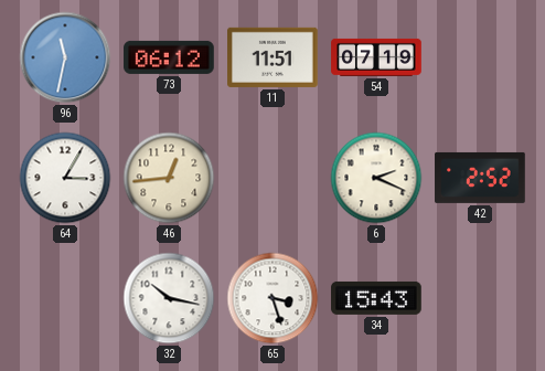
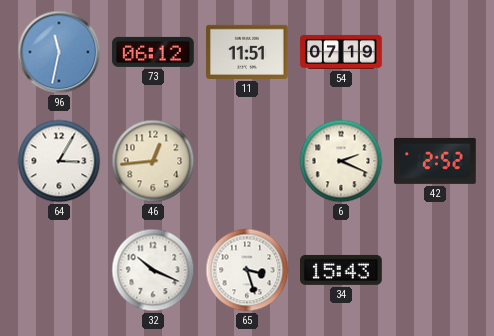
32: 10:17 -> 10:19 (153, 270)
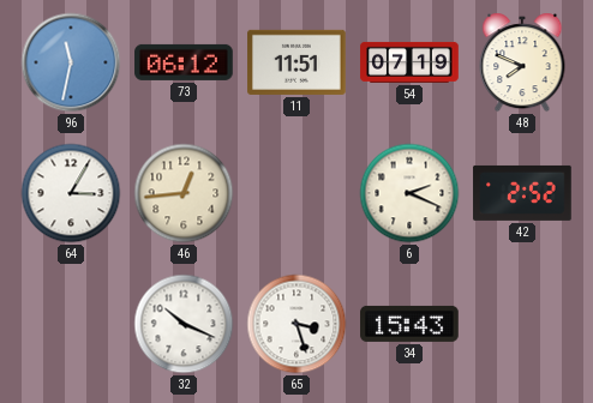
48: none -> 7:49 (522, 62)
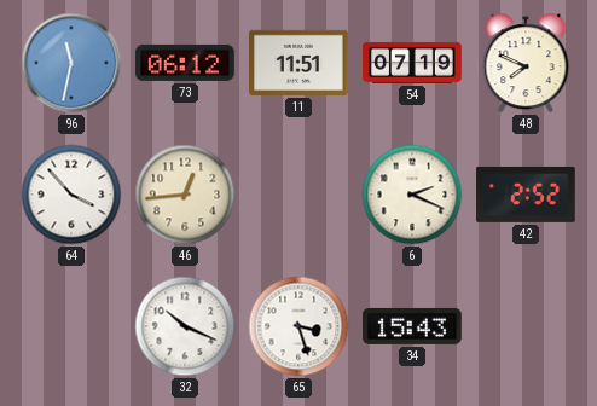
64: 3:05 -> 3:53 (71, 195)
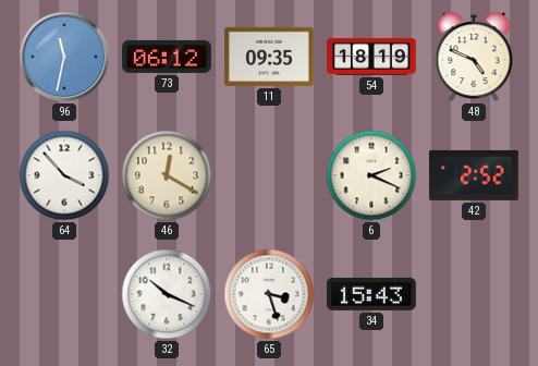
11: 11:51 -> 09:35 (269, 57)
54: 07:19 -> 18:19 (371, 57)
48: 7:49 -> 4:49 (474, 57)
46: 12:44 -> 12:20 (167, 175)
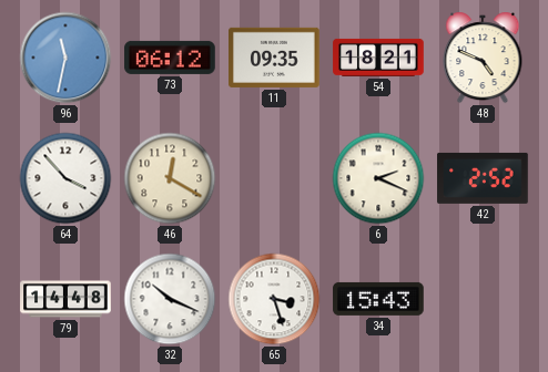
54: 18:19 -> 18:21 (378, 58)
79: none -> 14:48 (65, 299)
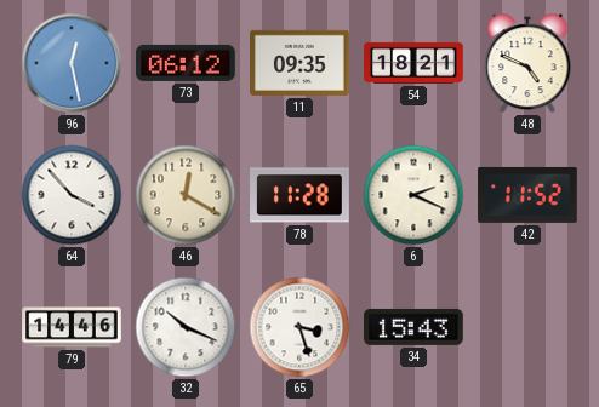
96: 11:32 -> 12:28 (72, 63)
78: none -> 11:28 (299, 195)
42: 2:52 -> 11:52 (527, 195)
79: 14:48 -> 14:46 (72, 327)
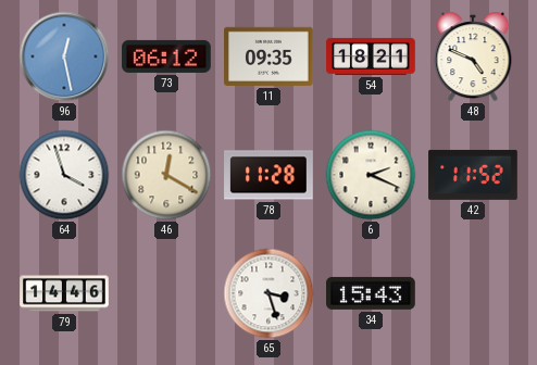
64: 3:53 -> 3:57 (64, 175)
32: 10:19 -> none (186, 327)
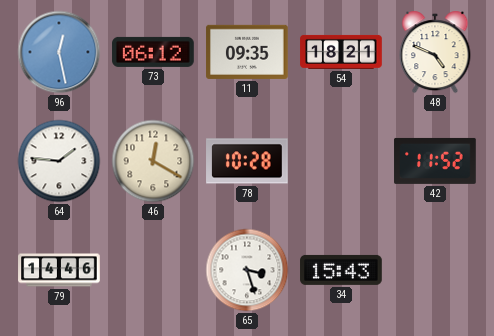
64: 3:57 -> 1:46 (59, 161)
78: 11:28 -> 10:28 (247, 161)
6: 2:19 -> none (371, 175)
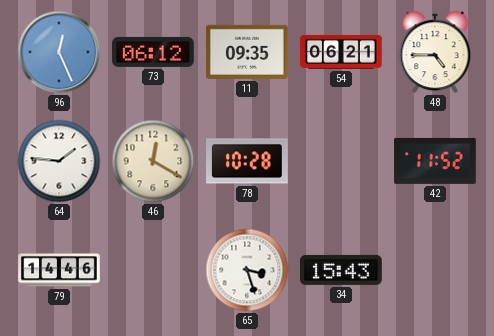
96: 12:28 -> 12:26 (59, 52)
54: 18:21 -> 06:21 (341, 52)
48: 4:49 -> 4:45 (435, 52)
